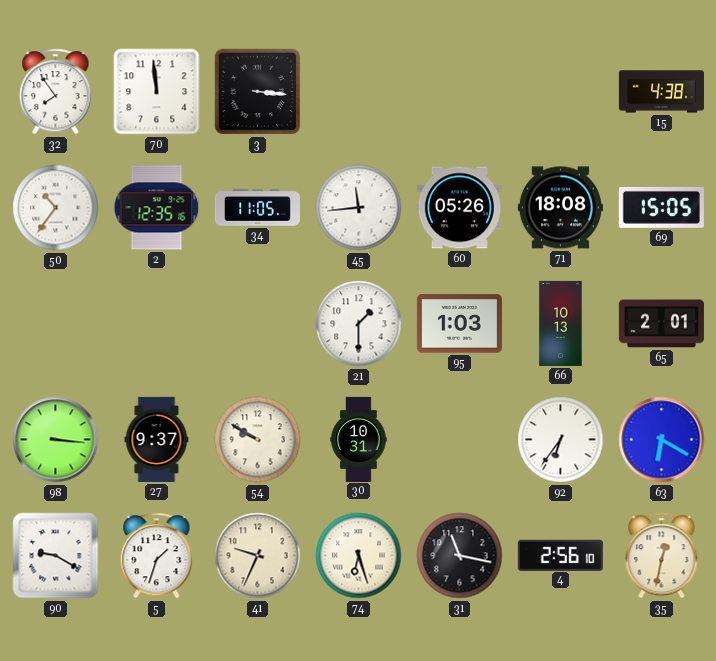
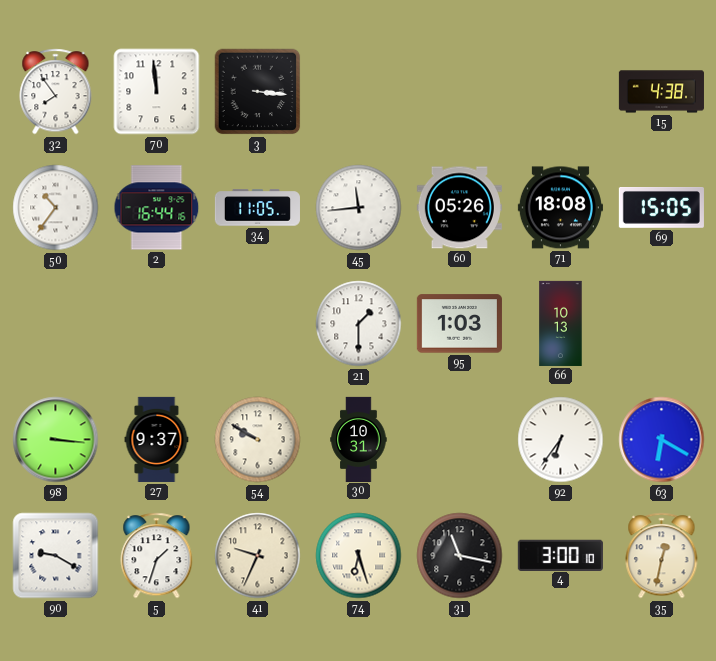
2: 12:35 -> 16:44 (157, 208)
65: 2:01 -> none (661, 324)
4: 2:56 -> 3:00 (560, 555)
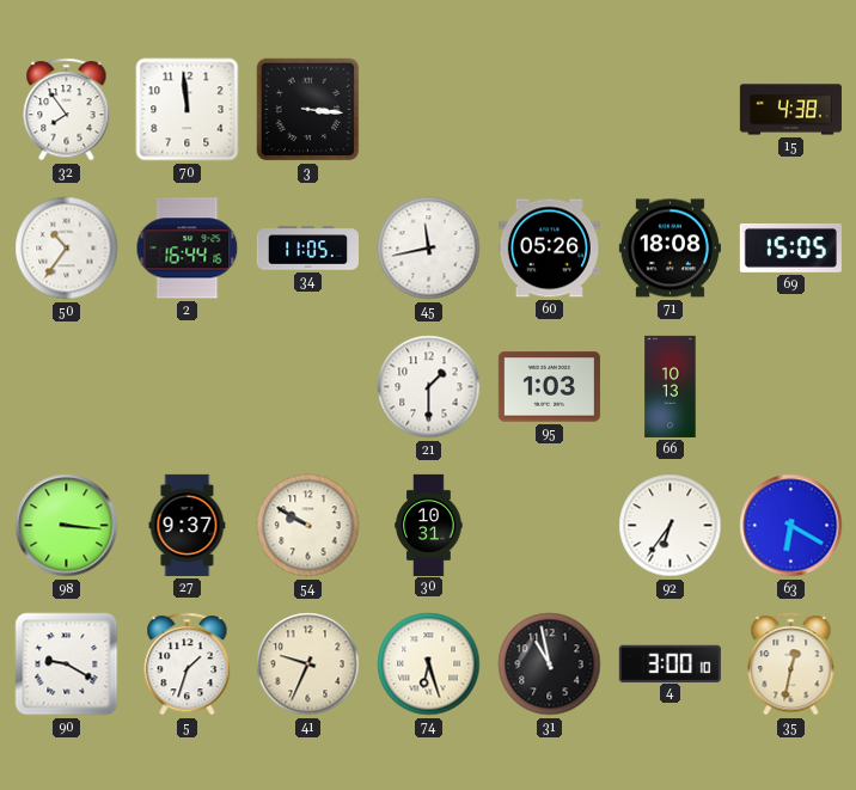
45: 11:44 -> 11:43 (429, 249)
31: 11:17 -> 10:58 (550, 665)
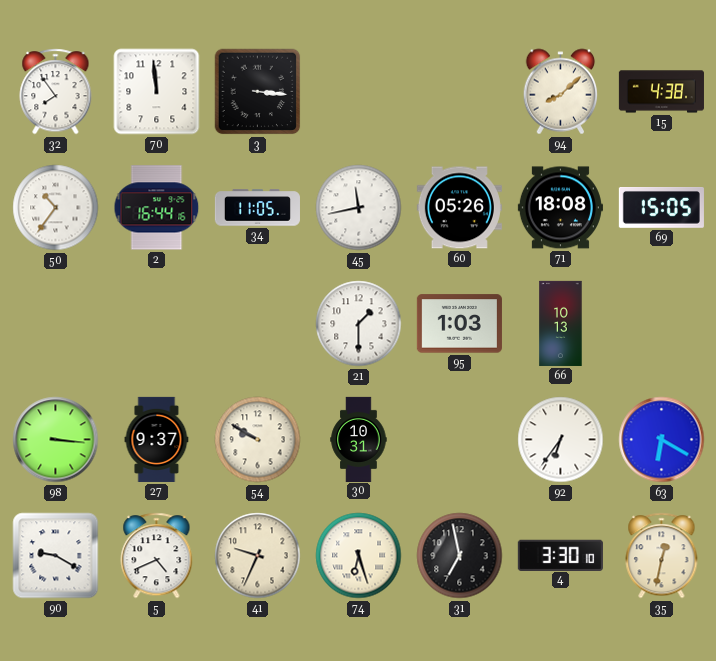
94: none -> 8:08 (561, 92)
5: 1:33 -> 4:41 (157, 556)
31: 10:58 -> 6:58 (460, 556)
4: 3:00 -> 3:30 (560, 555)
